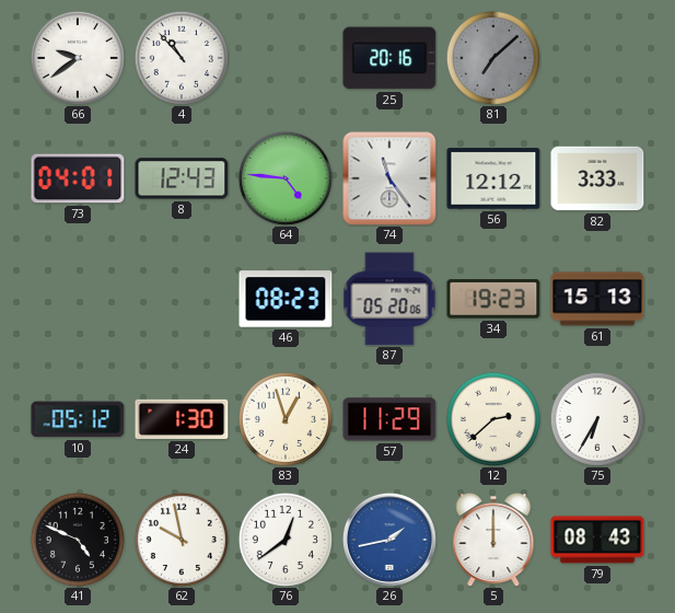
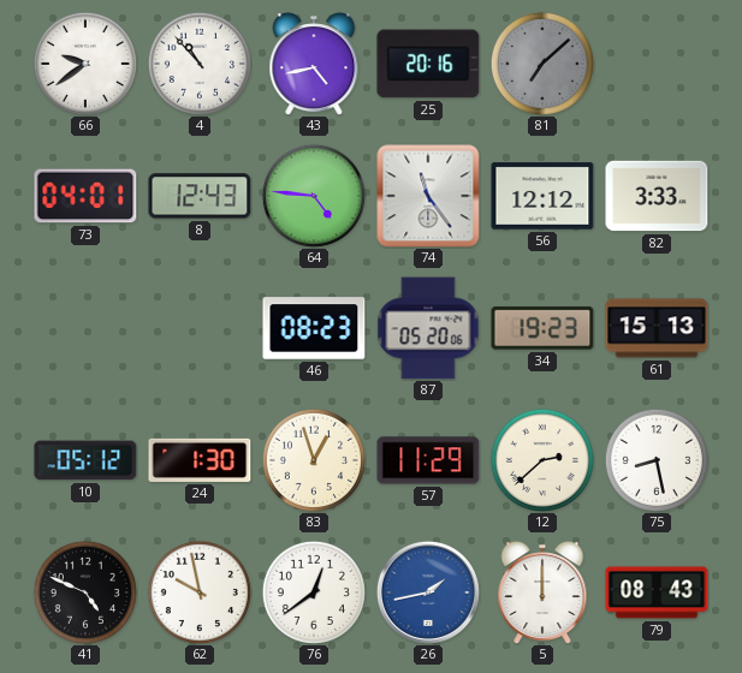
43: none -> 4:43 (314, 65)
75: 6:35 -> 8:28 (657, 460)
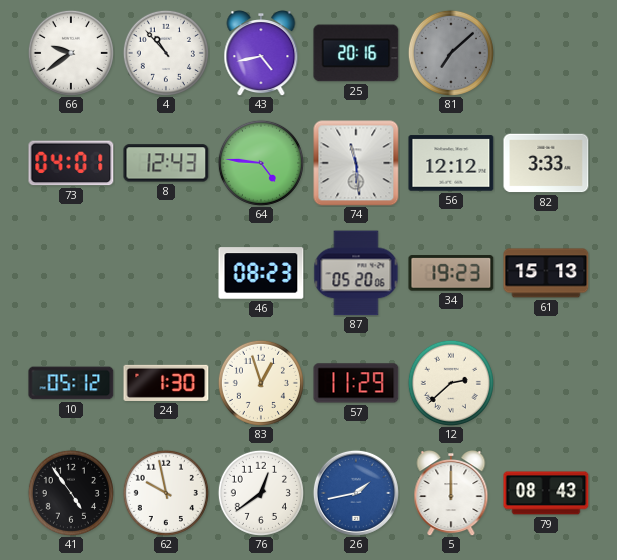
74: 11:24 -> 11:29 (356, 163)
75: 8:28 -> none (657, 460)
41: 4:49 -> 4:54 (71, 493)
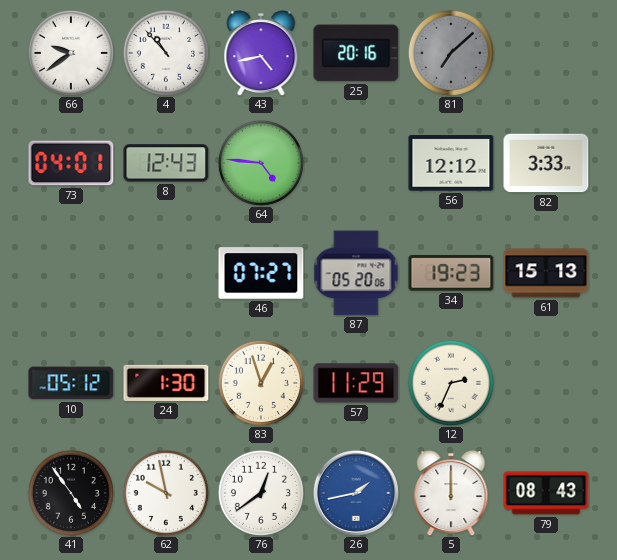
74: 11:29 -> none (356, 163)
46: 08:23 -> 07:27 (261, 273)
12: 2:38 -> 2:34 (451, 383)
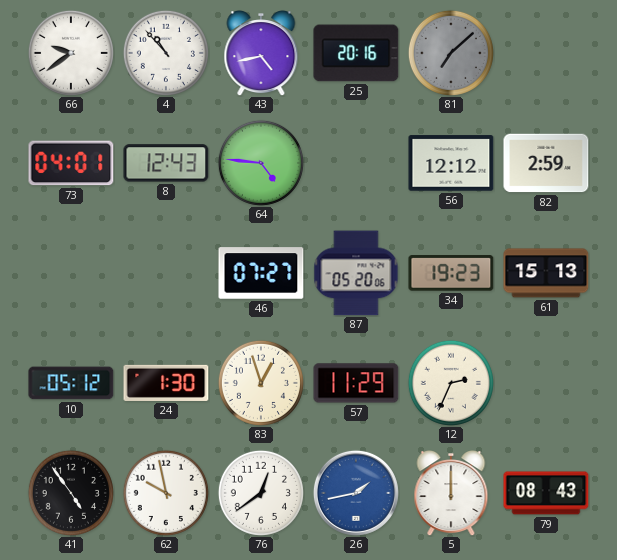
82: 3:33 -> 2:59 (546, 163)
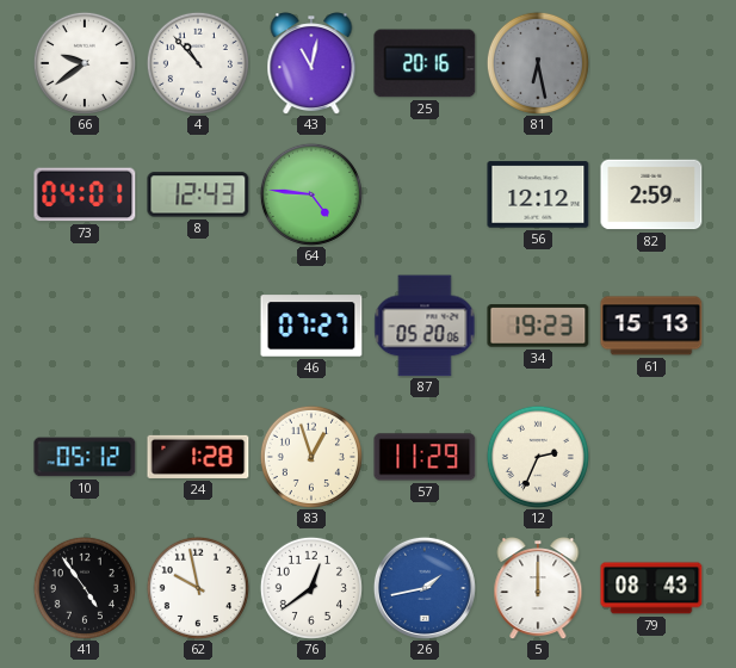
43: 4:43 -> 11:02 (311, 64)
81: 7:08 -> 6:28 (538, 63)
24: 1:30 -> 1:28 (198, 457)
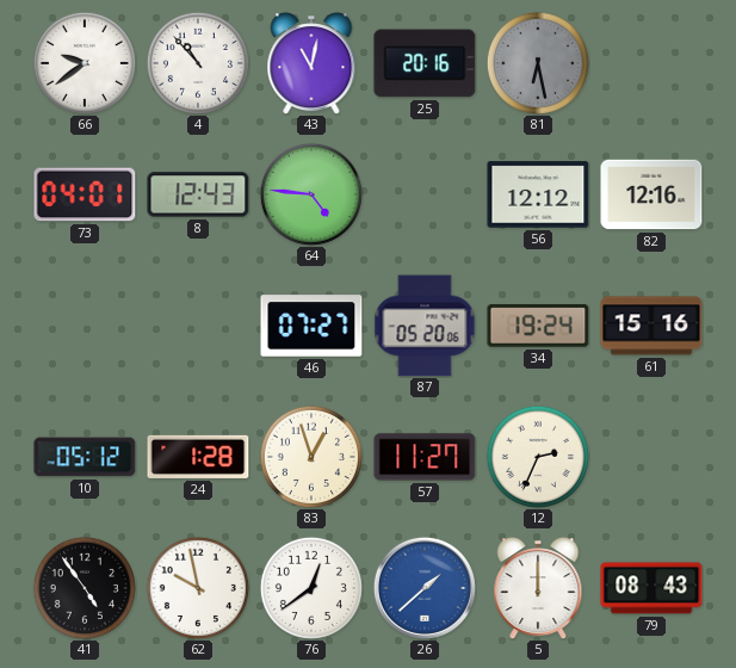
82: 2:59 -> 12:16 (651, 194)
34: 19:23 -> 19:24 (538, 326)
61: 15:13 -> 15:16 (651, 326)
57: 11:29 -> 11:27 (425, 457)
26: 1:43 -> 1:38 (425, 588)
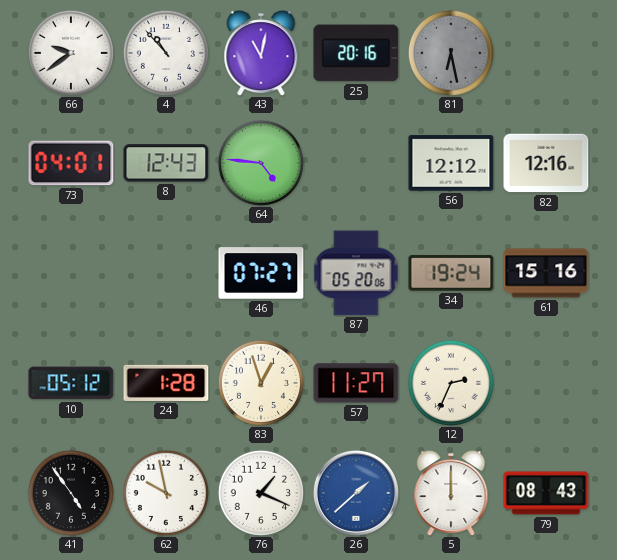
76: 12:39 -> 1:19 (261, 493)
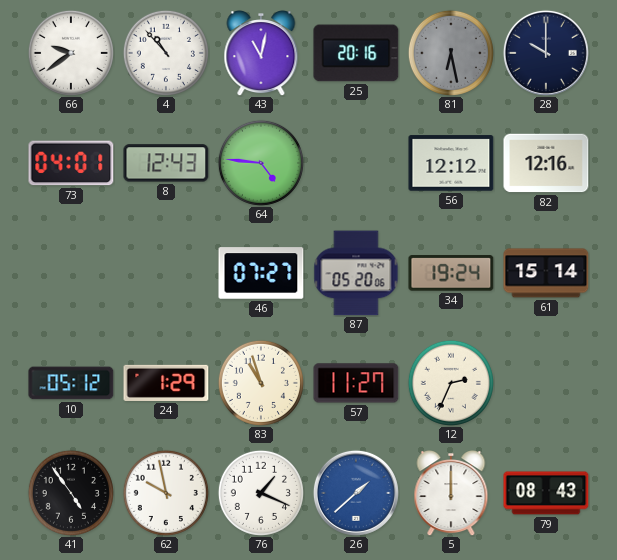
28: none -> 10:00 (546, 53)
61: 15:16 -> 15:14 (546, 273)
24: 1:28 -> 1:29 (166, 383)
83: 12:57 -> 10:57 (261, 383)
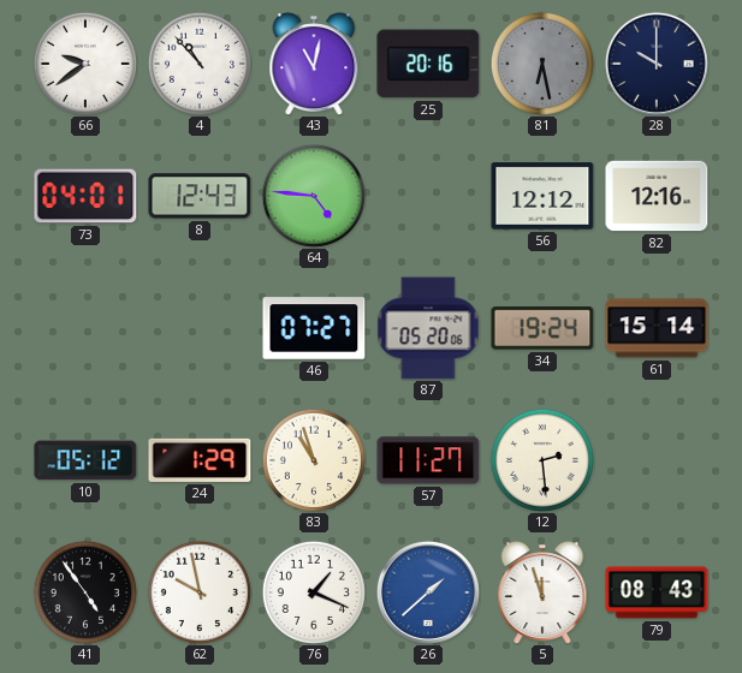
12: 2:34 -> 2:29 (542, 460)
5: 12:00 -> 11:57 (542, 594)
